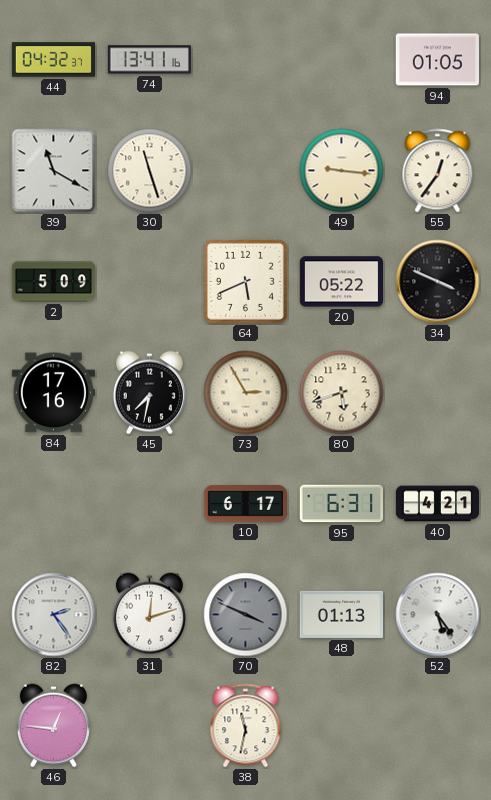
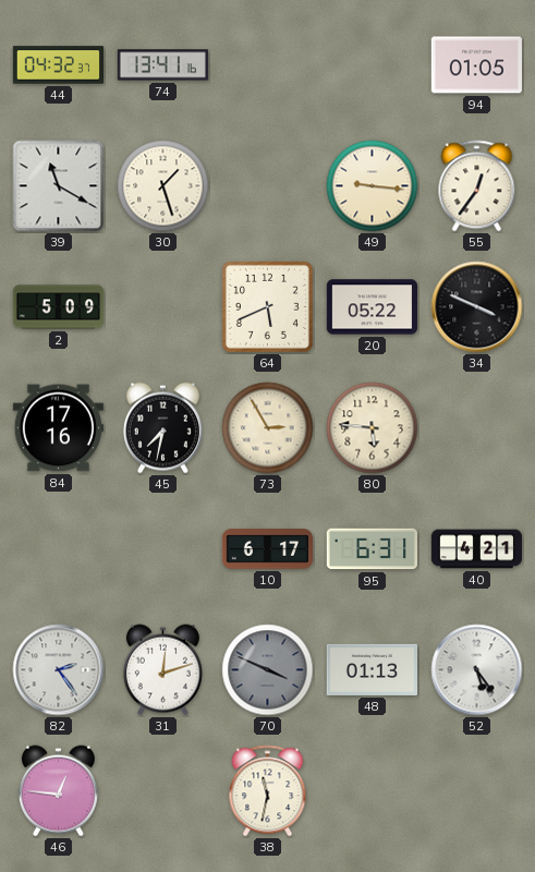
30: 11:27 -> 1:27 (163, 186)
80: 5:42 -> 5:46 (373, 428)
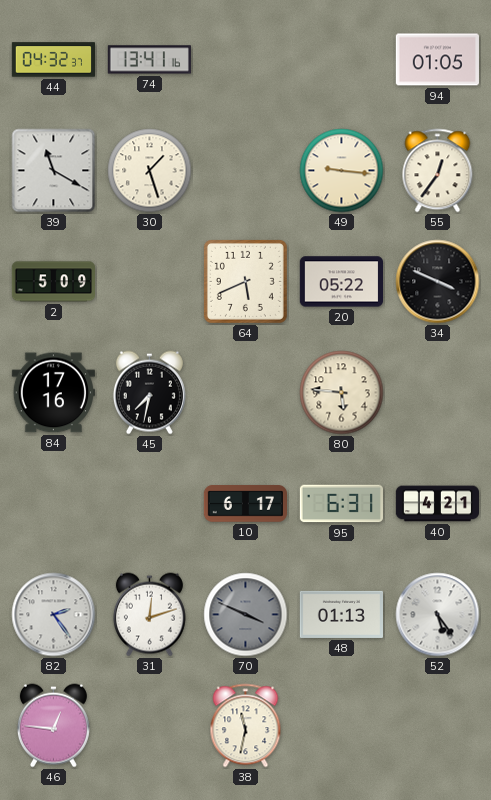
73: 2:55 -> none (268, 428)
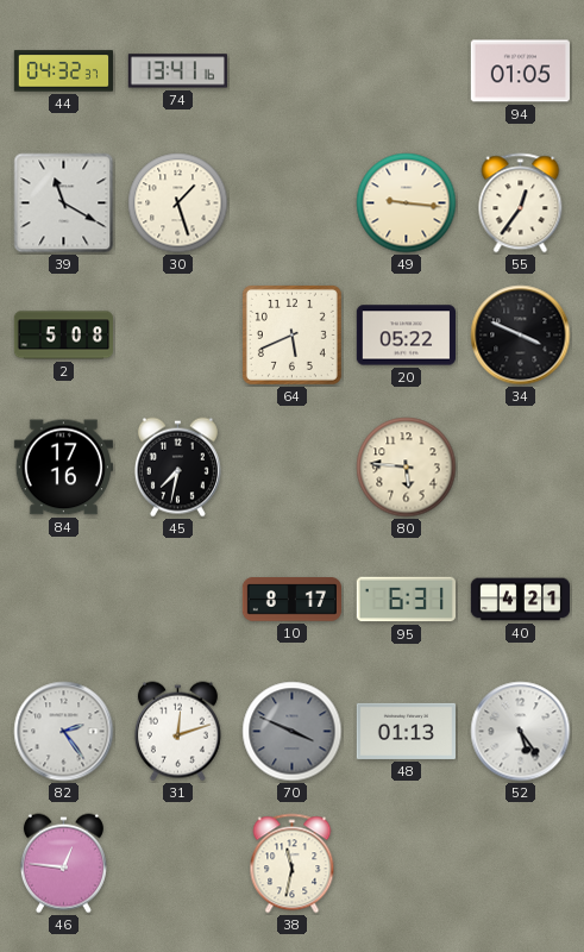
2: 5:09 -> 5:08 (63, 336)
10: 6:17 -> 8:17 (291, 600)
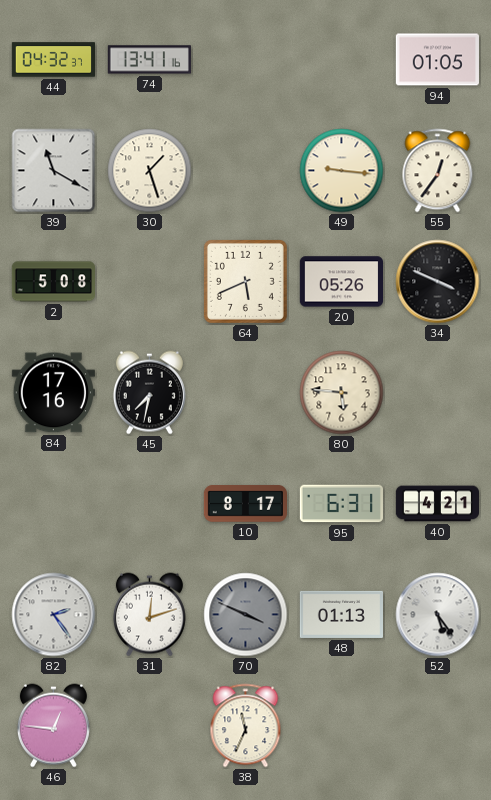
20: 05:22 -> 05:26 (341, 282)
38: 11:32 -> 11:34 (246, 726)
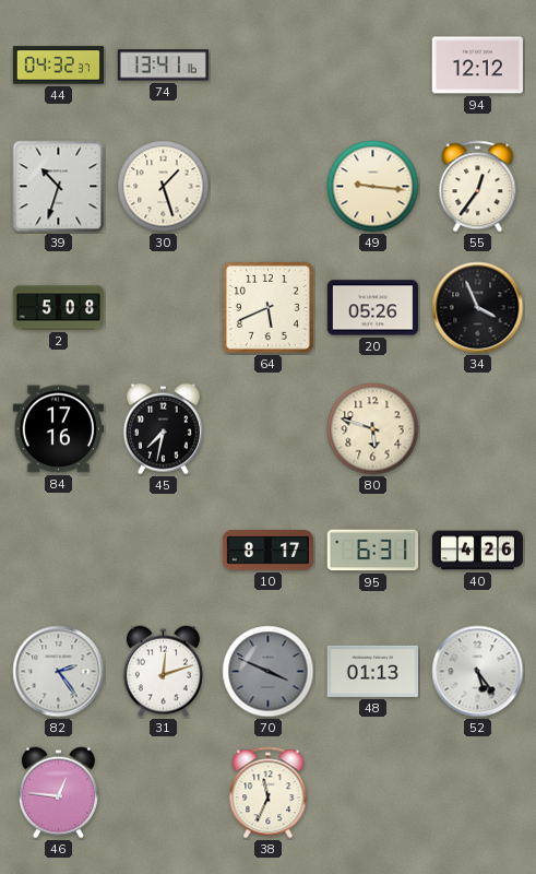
94: 01:05 -> 12:12 (477, 66)
39: 11:20 -> 10:33 (59, 187)
34: 3:49 -> 3:56 (478, 308)
80: 5:46 -> 5:48 (373, 429)
40: 4:21 -> 4:26 (478, 551)
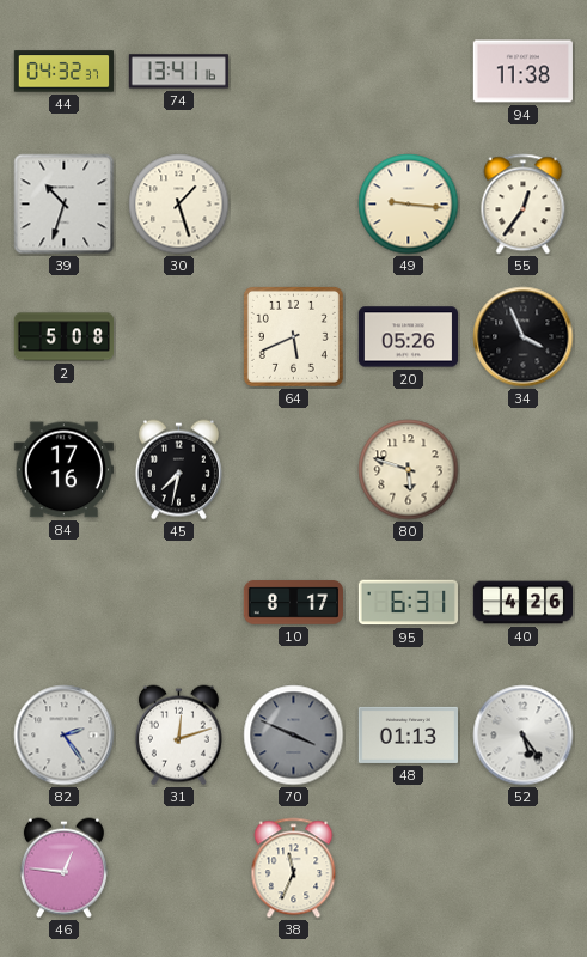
94: 12:12 -> 11:38 (522, 72)
